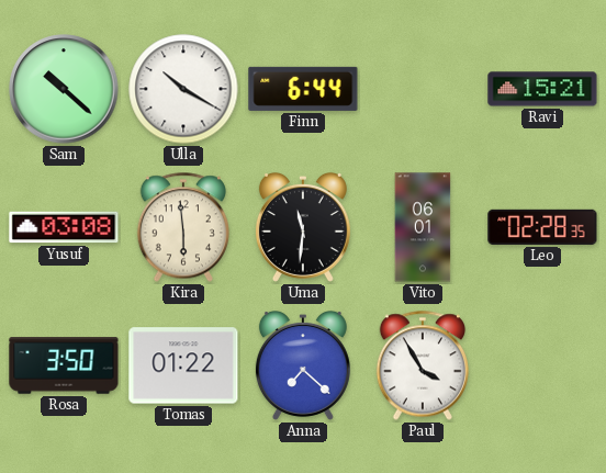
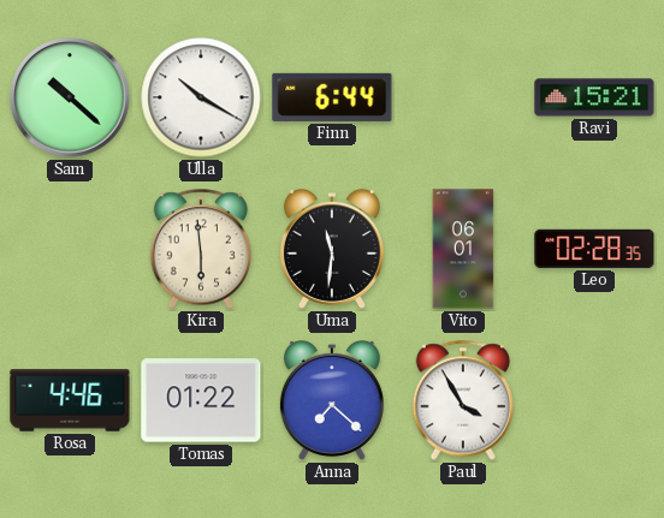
Yusuf: 03:08 -> none (64, 227)
Rosa: 3:50 -> 4:46 (70, 400)
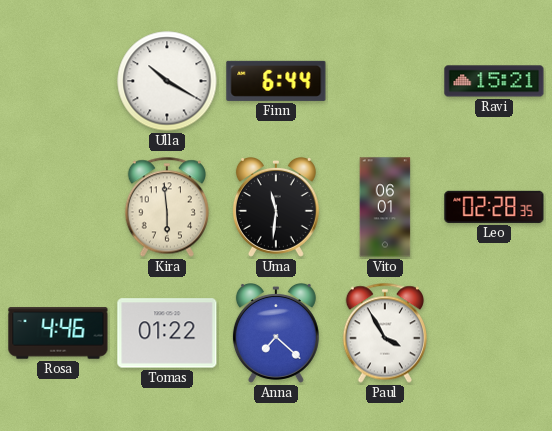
Sam: 10:22 -> none (70, 97)
